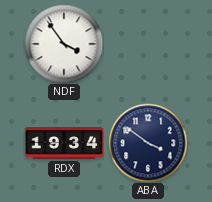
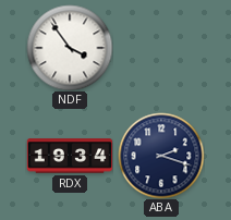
ABA: 3:51 -> 2:18 (161, 156)
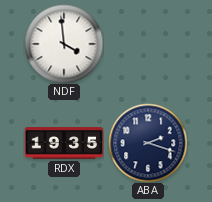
NDF: 3:54 -> 3:59 (64, 44)
RDX: 19:34 -> 19:35 (64, 143)
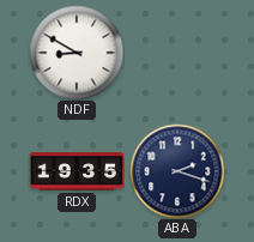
NDF: 3:59 -> 8:50 (77, 53)
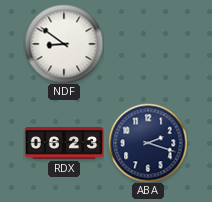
NDF: 8:50 -> 8:51 (64, 44)
RDX: 19:35 -> 06:23 (64, 143)
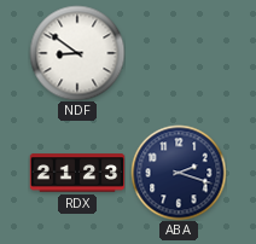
RDX: 06:23 -> 21:23 (77, 173)
